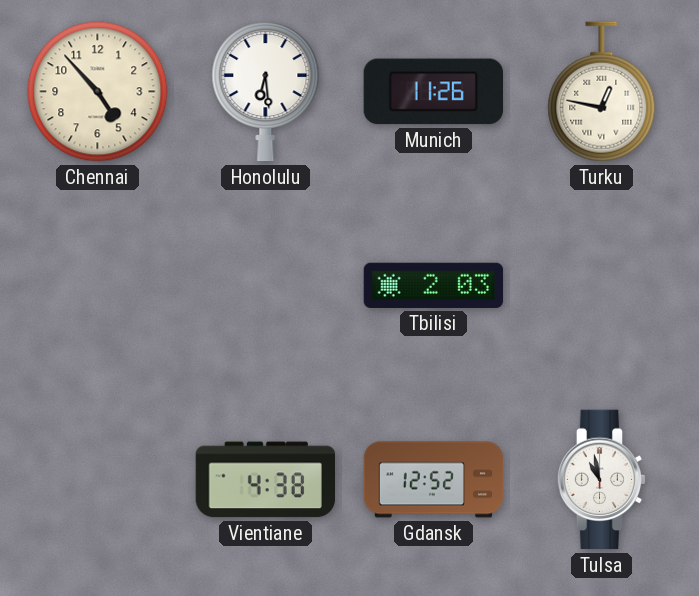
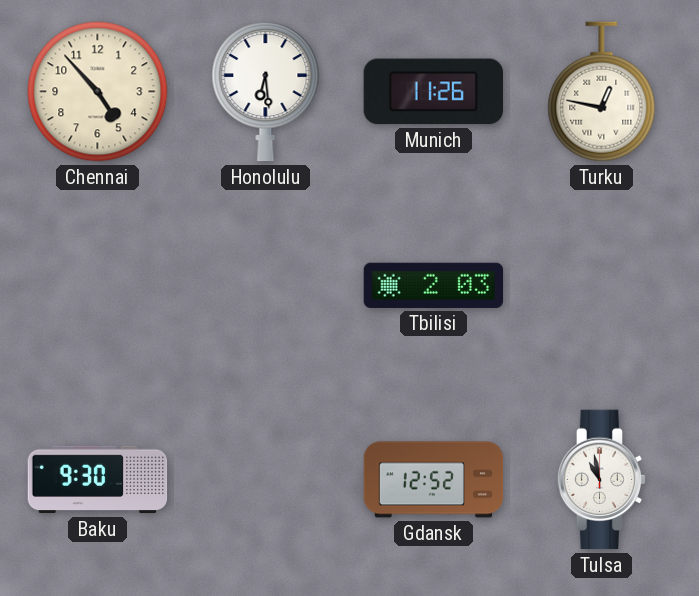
Baku: none -> 9:30 (98, 480)
Vientiane: 4:38 -> none (265, 480)
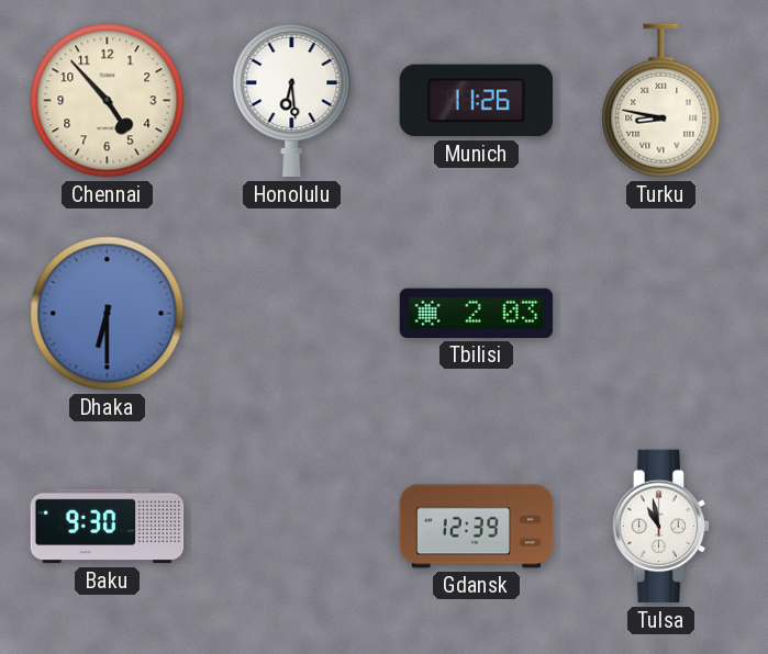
Turku: 12:47 -> 8:47 (661, 101)
Dhaka: none -> 6:30 (108, 314)
Gdansk: 12:52 -> 12:39 (477, 527)
